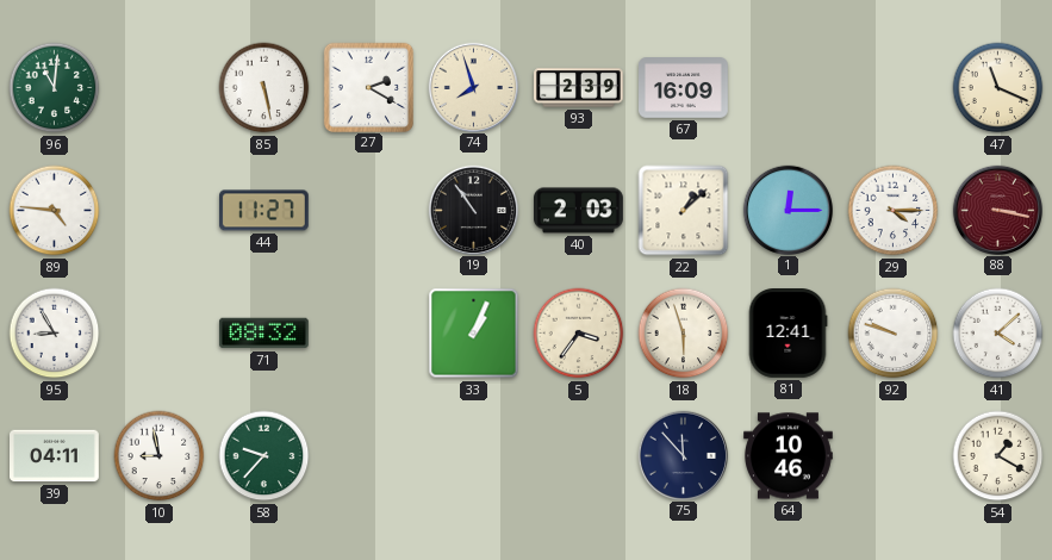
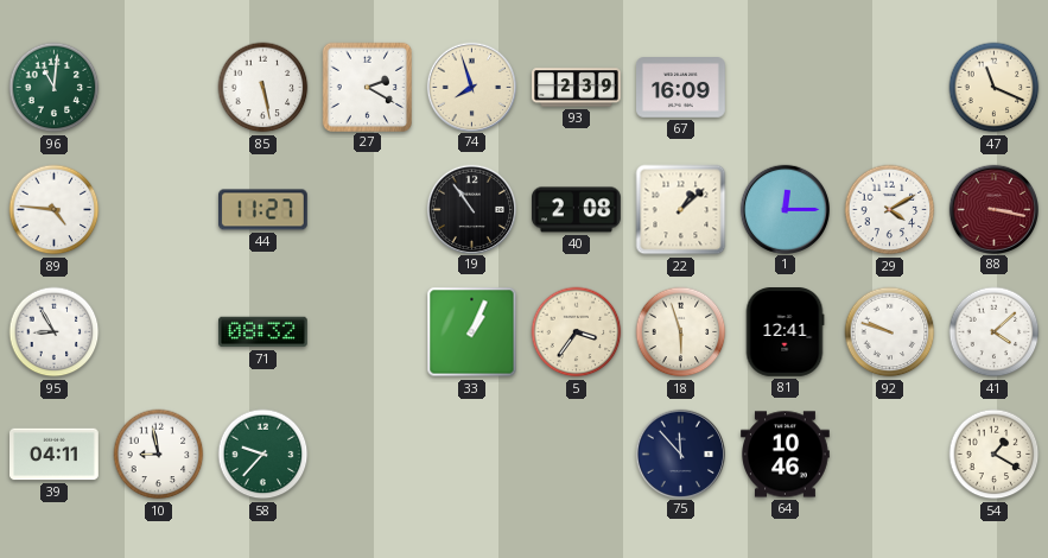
40: 2:03 -> 2:08 (577, 210)
29: 4:15 -> 4:10 (890, 210)
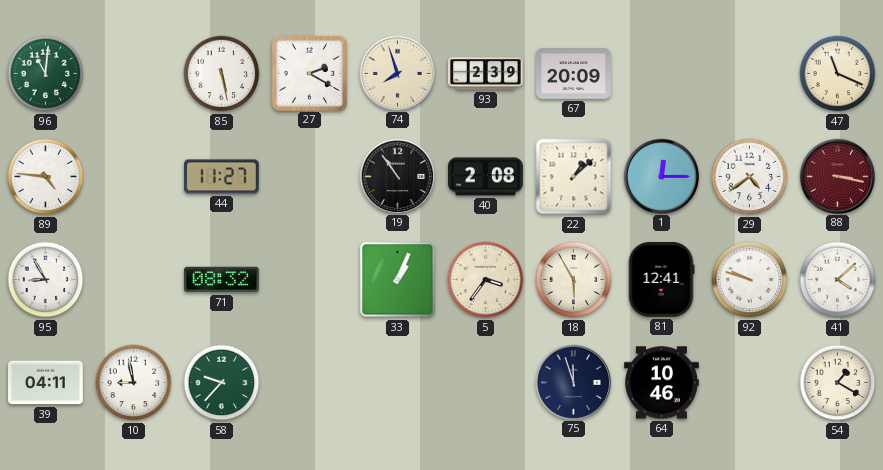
67: 16:09 -> 20:09 (574, 74)
29: 4:10 -> 4:39 (750, 177)
18: 5:57 -> 5:55 (574, 280)
75: 11:53 -> 11:57 (573, 382)
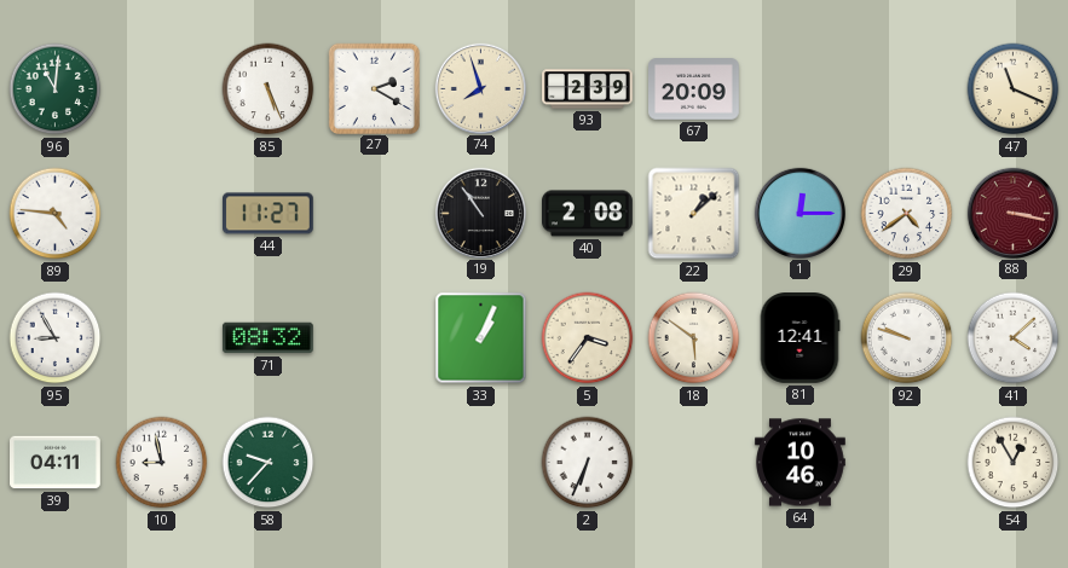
85: 5:28 -> 5:26 (269, 89)
18: 5:55 -> 5:51 (694, 338)
2: none -> 6:34 (588, 463)
75: 11:57 -> none (573, 382)
54: 1:20 -> 12:55 (1014, 463)
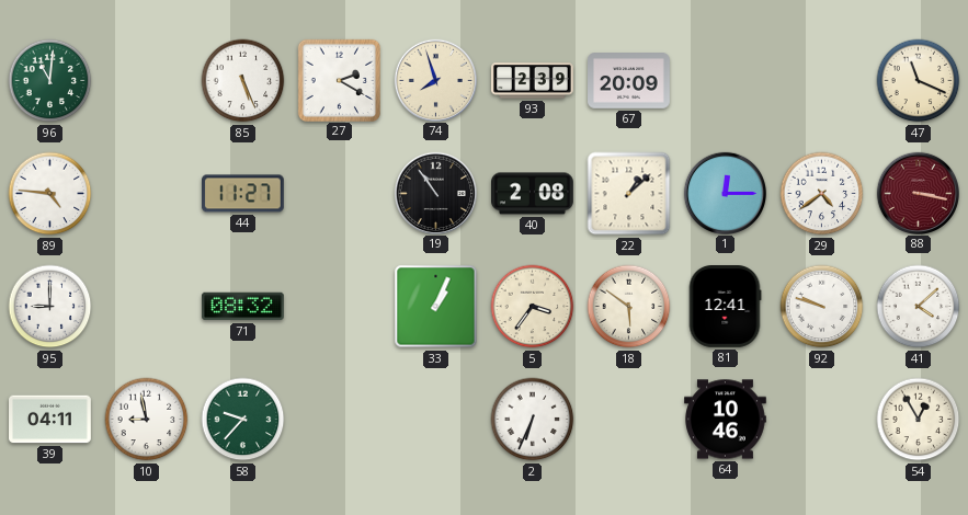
95: 8:55 -> 9:00 (50, 307)
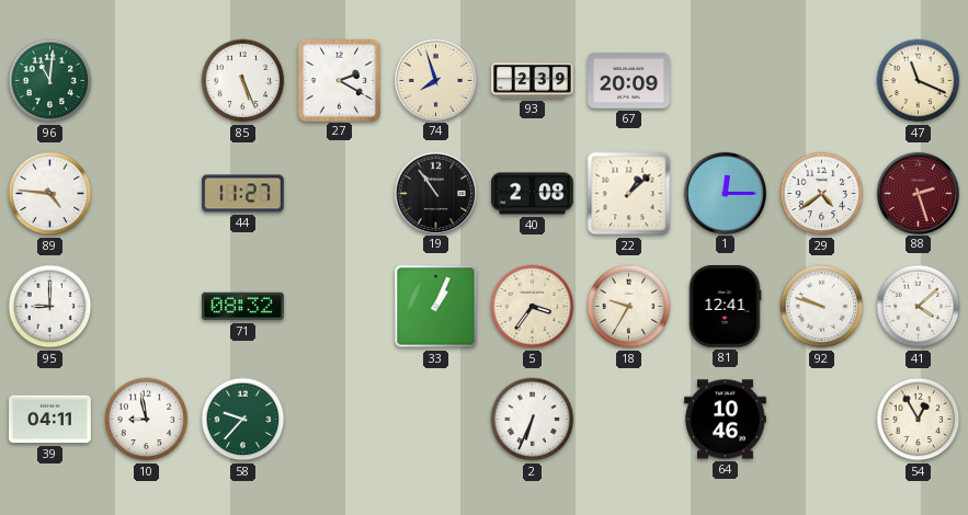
88: 3:17 -> 2:27 (918, 193)
18: 5:51 -> 9:35 (629, 307)
